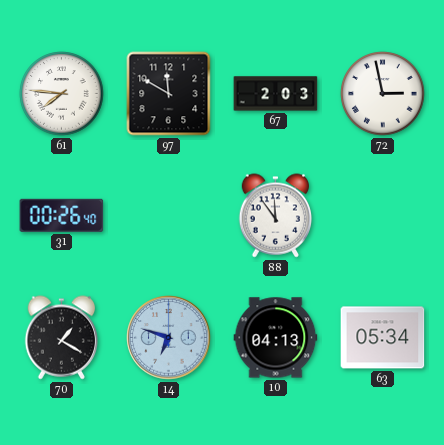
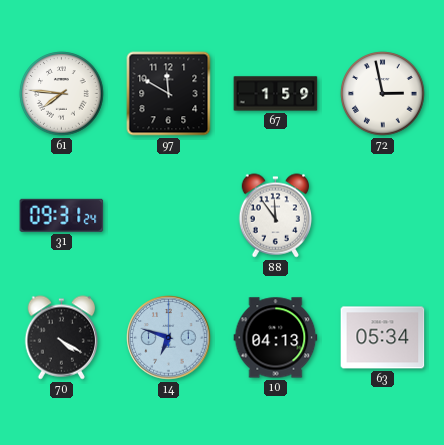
67: 2:03 -> 1:59 (276, 94)
31: 00:26 -> 09:31 (62, 215)
70: 1:20 -> 4:20 (61, 338)
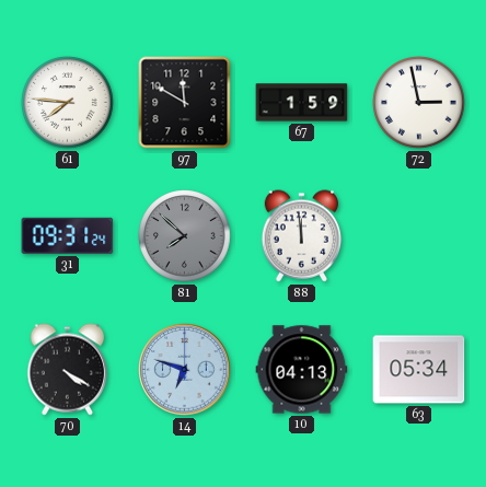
81: none -> 7:52 (185, 236)
88: 11:54 -> 11:59 (301, 236)
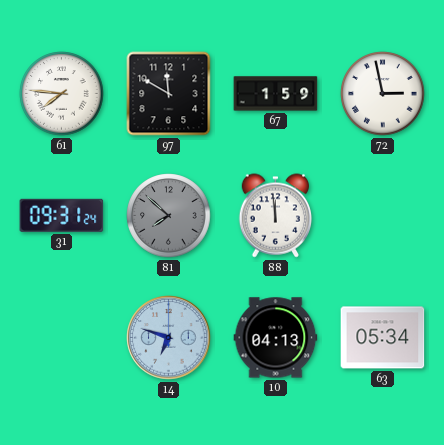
70: 4:20 -> none (67, 370)
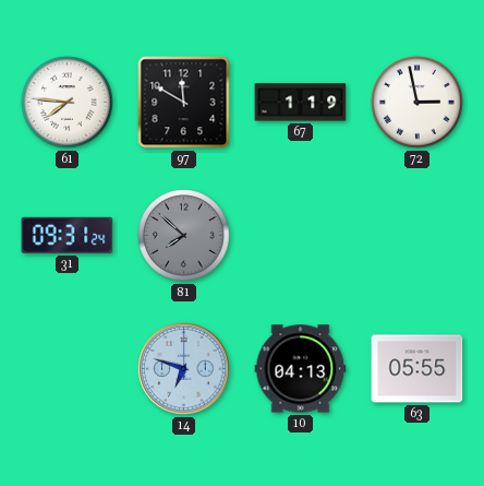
67: 1:59 -> 1:19 (301, 103)
88: 11:59 -> none (275, 216)
63: 05:34 -> 05:55 (418, 369)
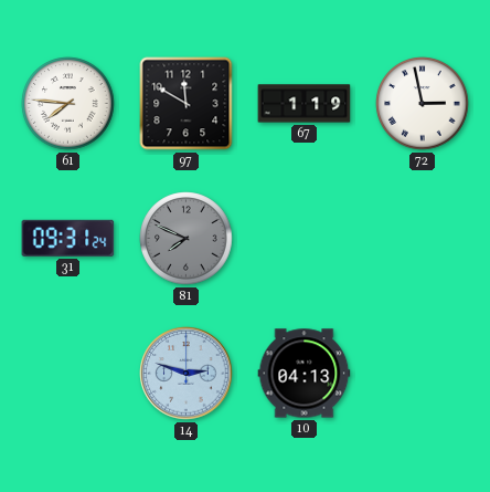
81: 7:52 -> 7:49 (187, 239)
14: 6:48 -> 2:48 (187, 374)
63: 05:55 -> none (418, 369)
